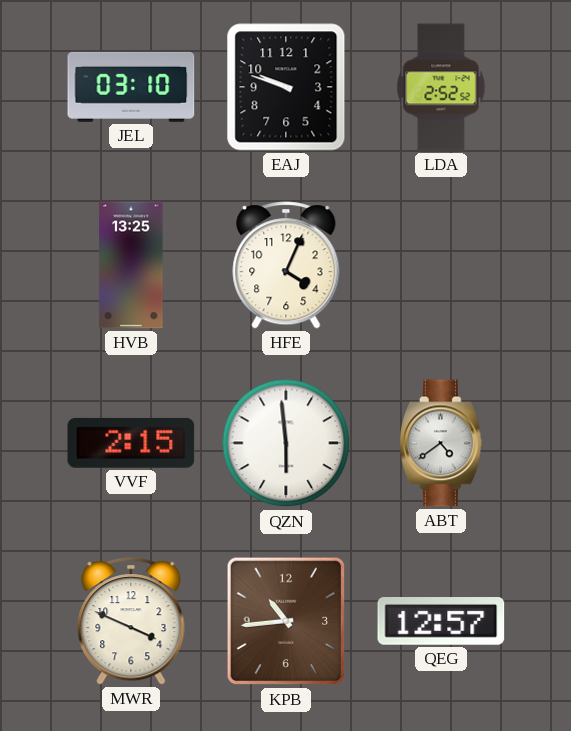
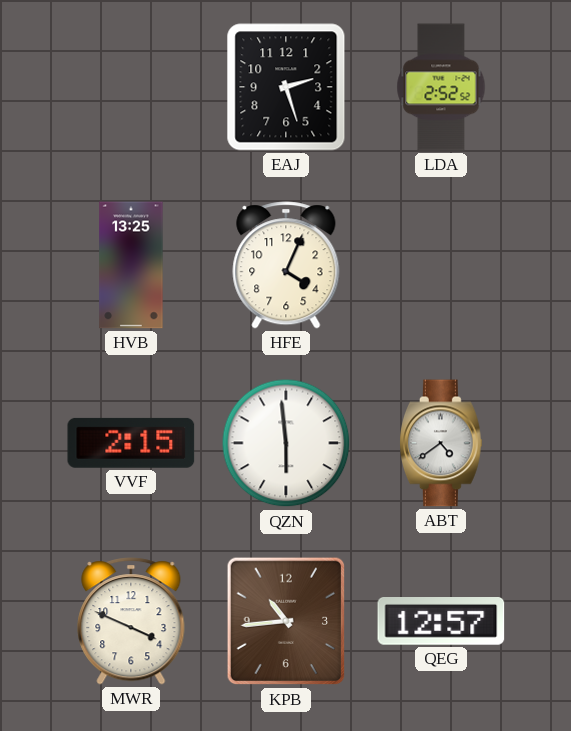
JEL: 03:10 -> none (131, 87)
EAJ: 9:48 -> 2:27 (286, 87)
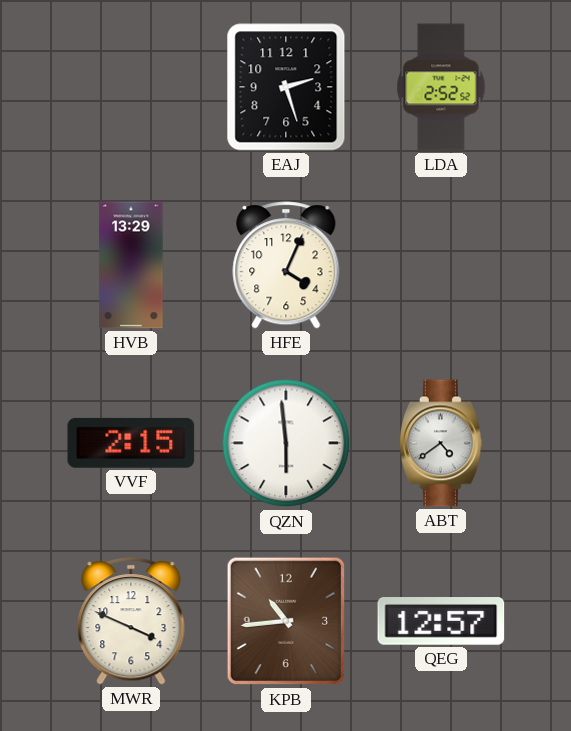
HVB: 13:25 -> 13:29 (131, 265)
